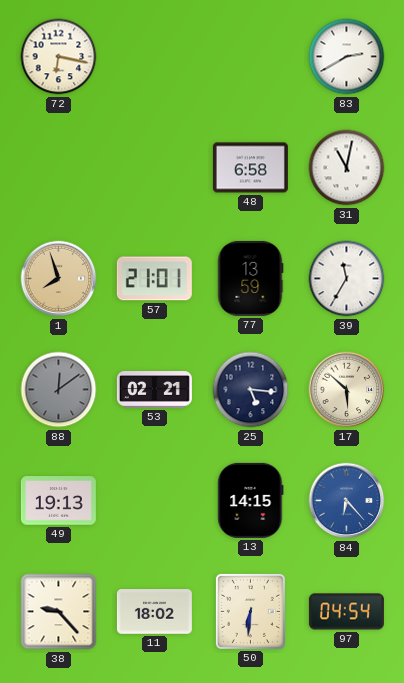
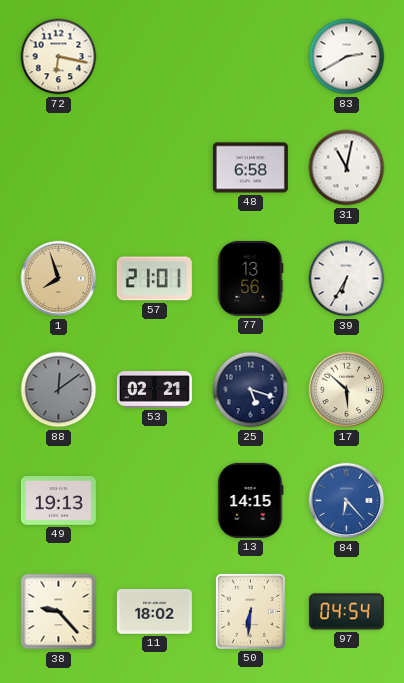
77: 13:59 -> 13:56 (250, 278)
39: 11:35 -> 6:35 (347, 279)
25: 5:16 -> 5:18 (251, 390)
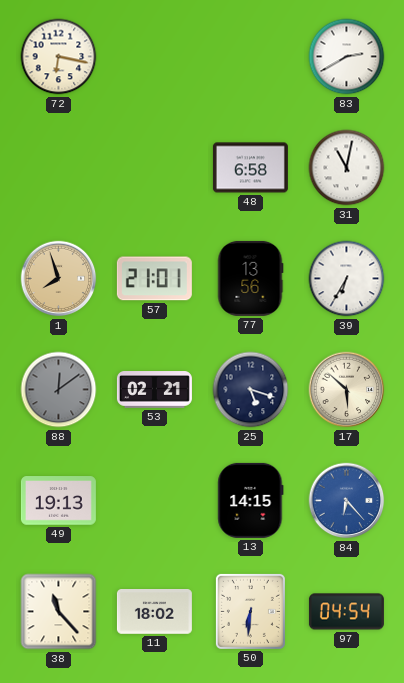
38: 9:23 -> 11:23 (59, 612)
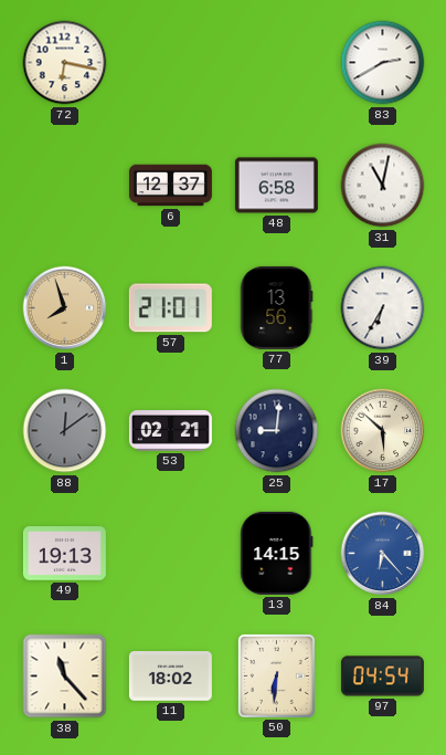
6: none -> 12:37 (170, 186)
25: 5:18 -> 9:01 (277, 431)
